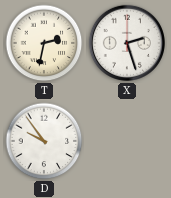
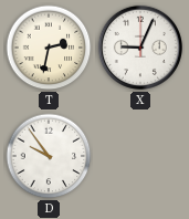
X: 2:27 -> 9:04 (140, 48)
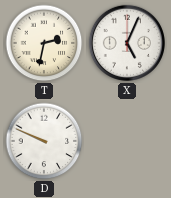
X: 9:04 -> 5:04 (127, 43)
D: 9:54 -> 9:49 (44, 141)
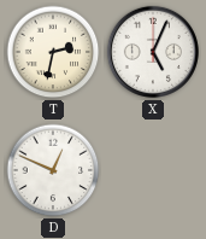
D: 9:49 -> 12:49 (53, 170)
